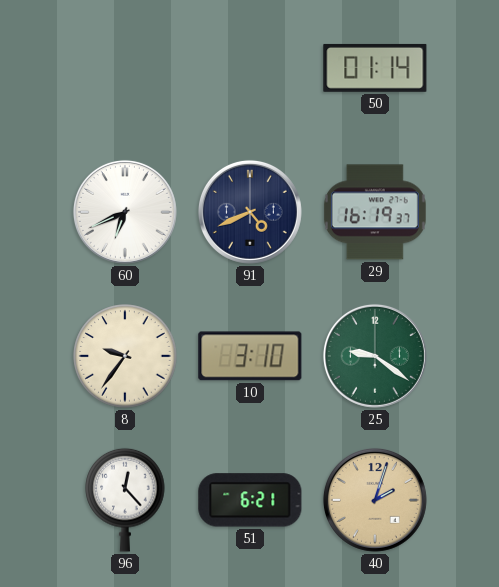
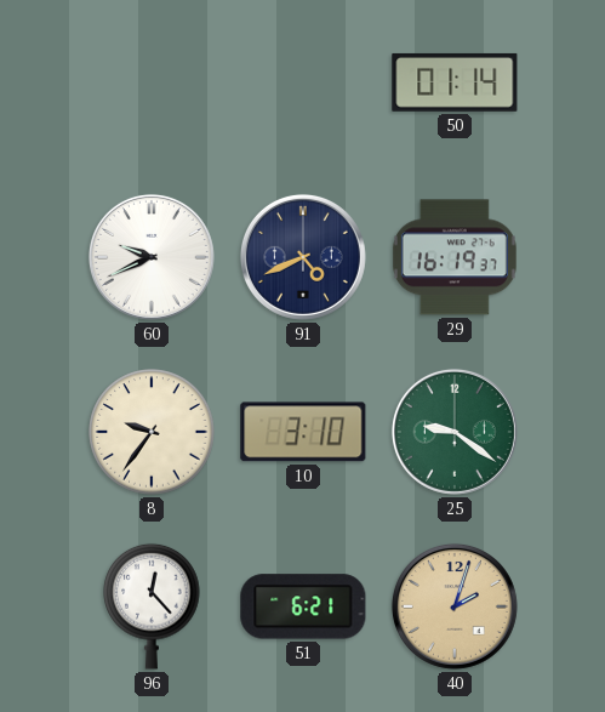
60: 6:41 -> 9:41 (152, 257)
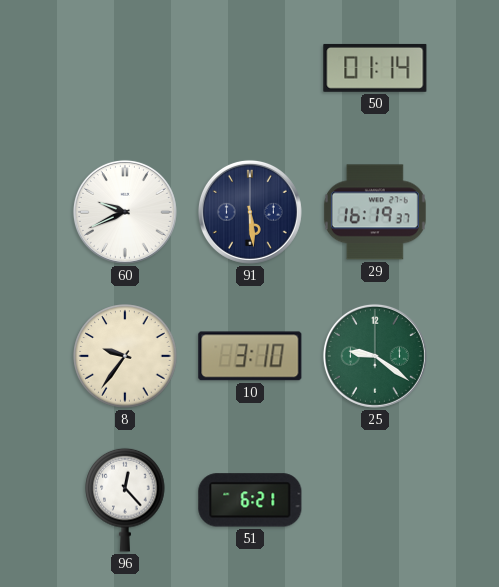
91: 4:41 -> 5:29 (250, 212)
40: 2:03 -> none (455, 606)
